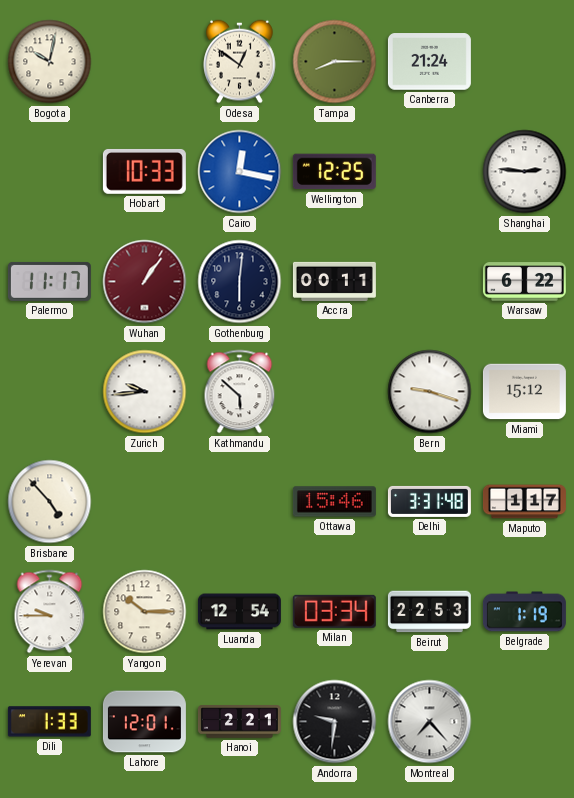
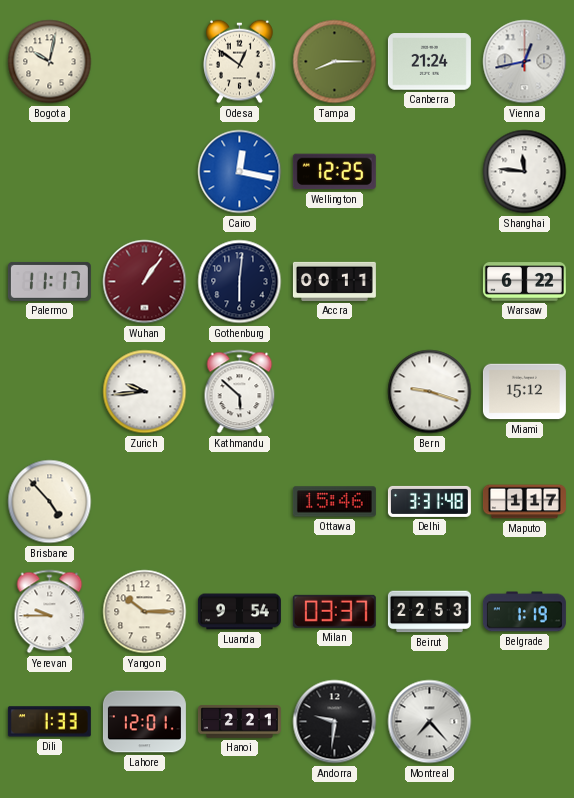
Vienna: none -> 12:43 (525, 62)
Hobart: 10:33 -> none (144, 171)
Shanghai: 2:46 -> 11:46 (525, 172)
Luanda: 12:54 -> 9:54 (239, 612)
Milan: 03:34 -> 03:37 (334, 611)
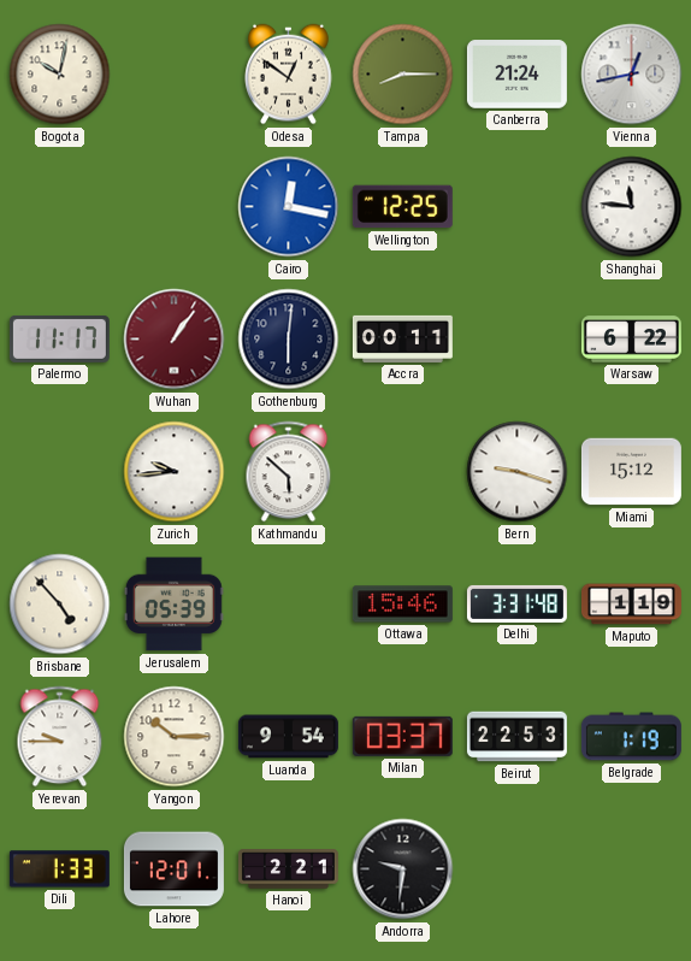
Jerusalem: none -> 05:39 (173, 605)
Maputo: 1:17 -> 1:19 (631, 605)
Montreal: 7:23 -> none (430, 722)
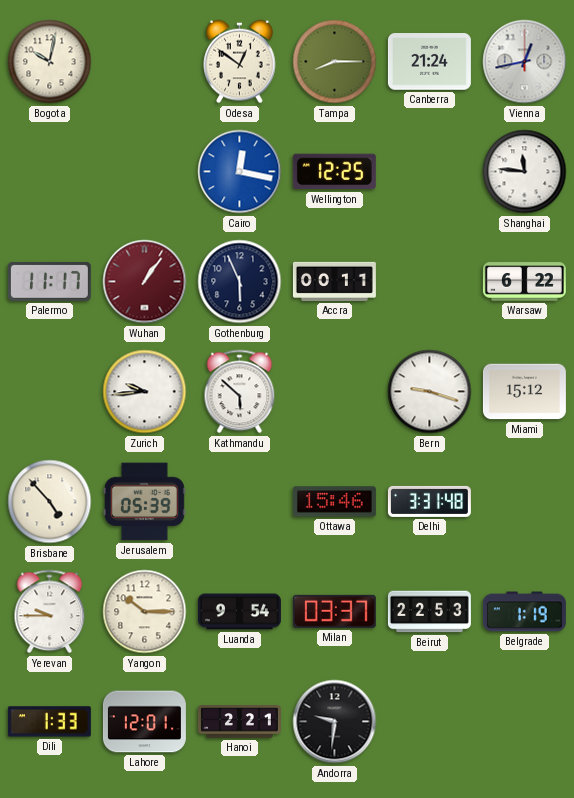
Gothenburg: 6:01 -> 5:56 (240, 282)
Maputo: 1:19 -> none (631, 605)
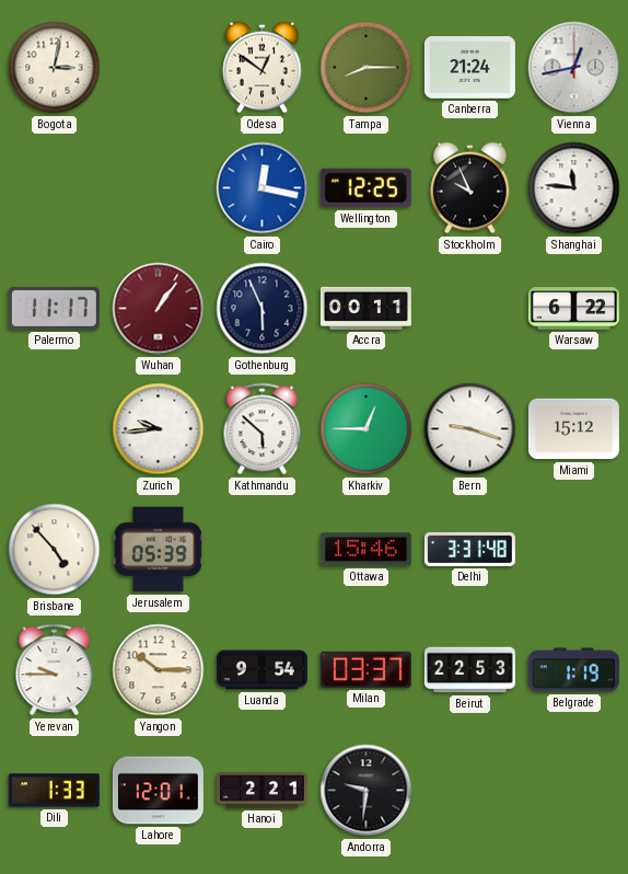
Bogota: 10:02 -> 3:02 (55, 68)
Stockholm: none -> 9:56 (470, 188)
Kharkiv: none -> 12:45 (367, 429)
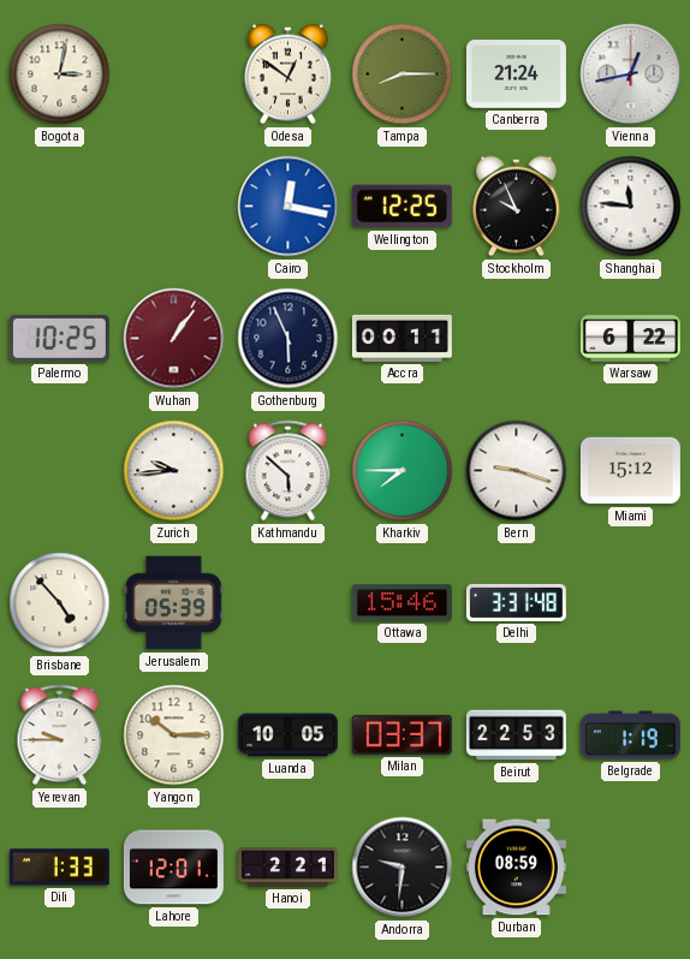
Palermo: 11:17 -> 10:25 (59, 338)
Kharkiv: 12:45 -> 7:45 (403, 471)
Luanda: 9:54 -> 10:05 (287, 735)
Durban: none -> 08:59 (516, 868)
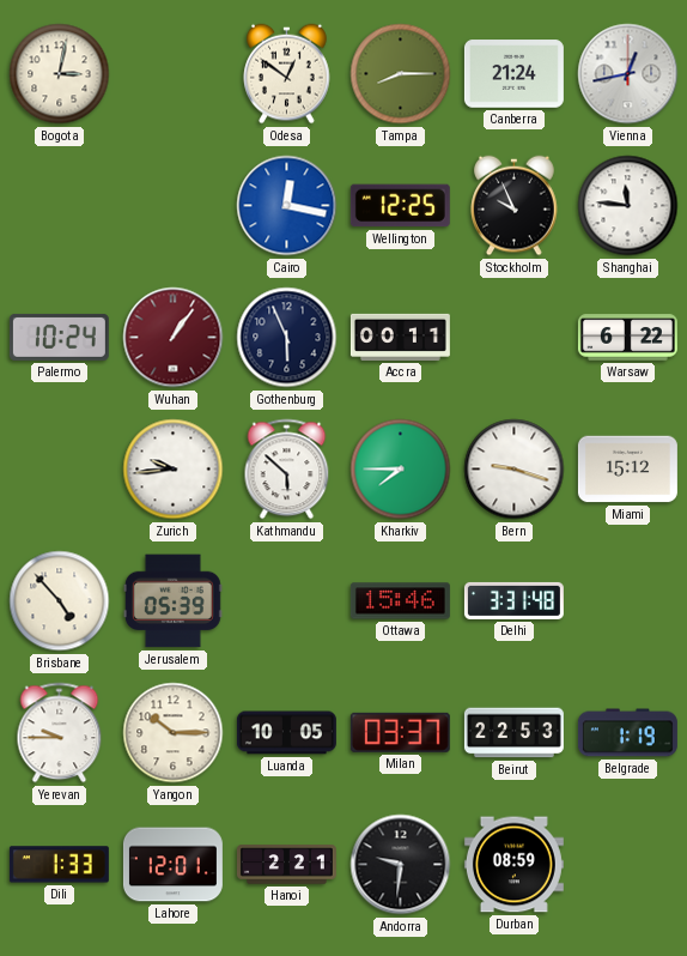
Palermo: 10:25 -> 10:24 (59, 337)
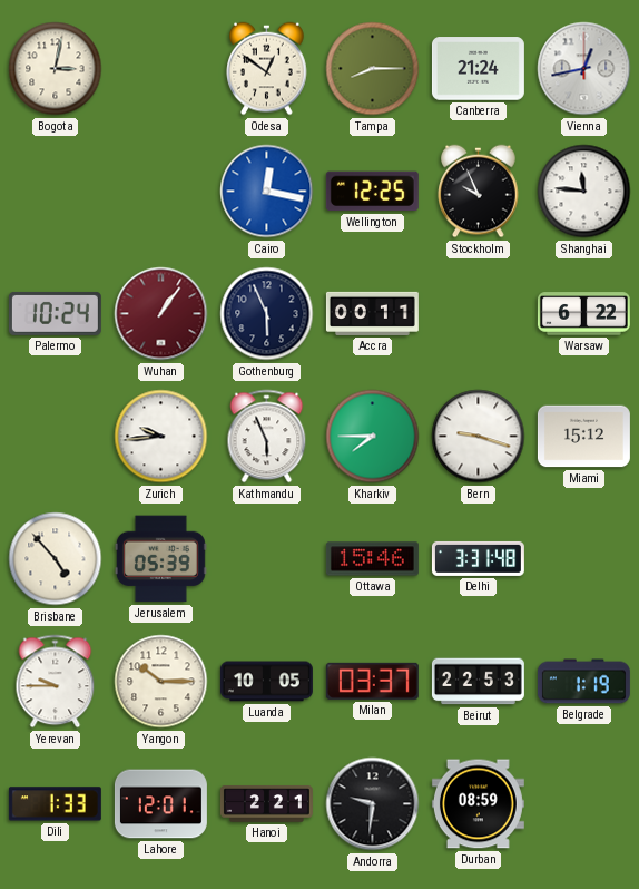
Kathmandu: 5:52 -> 5:56 (267, 437)
